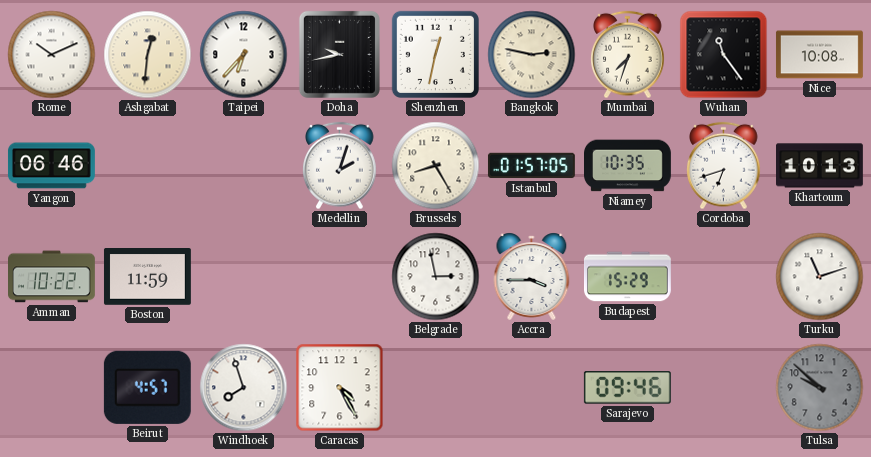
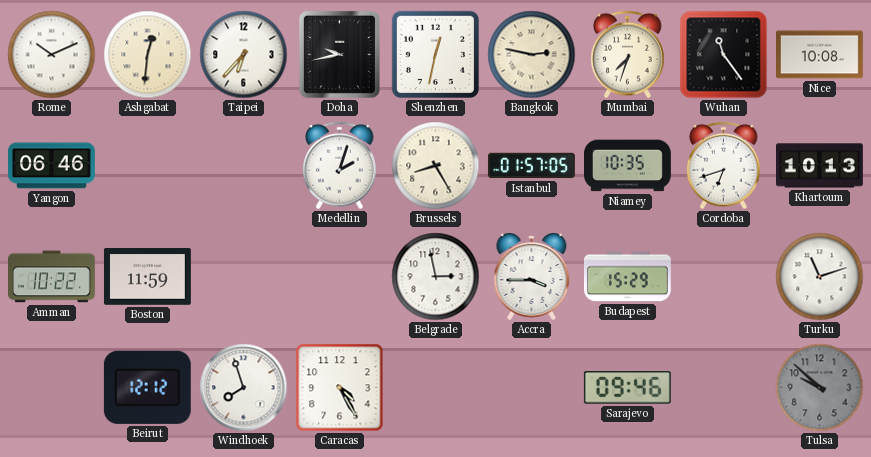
Beirut: 4:57 -> 12:12 (147, 387)
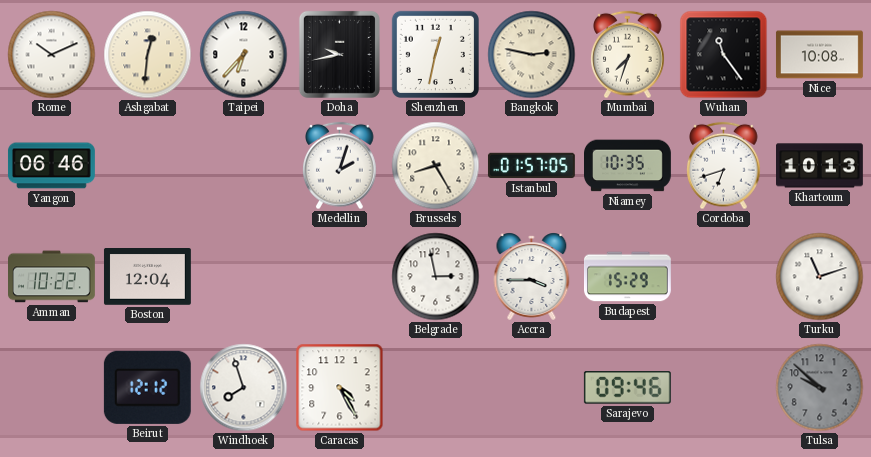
Boston: 11:59 -> 12:04 (147, 277)
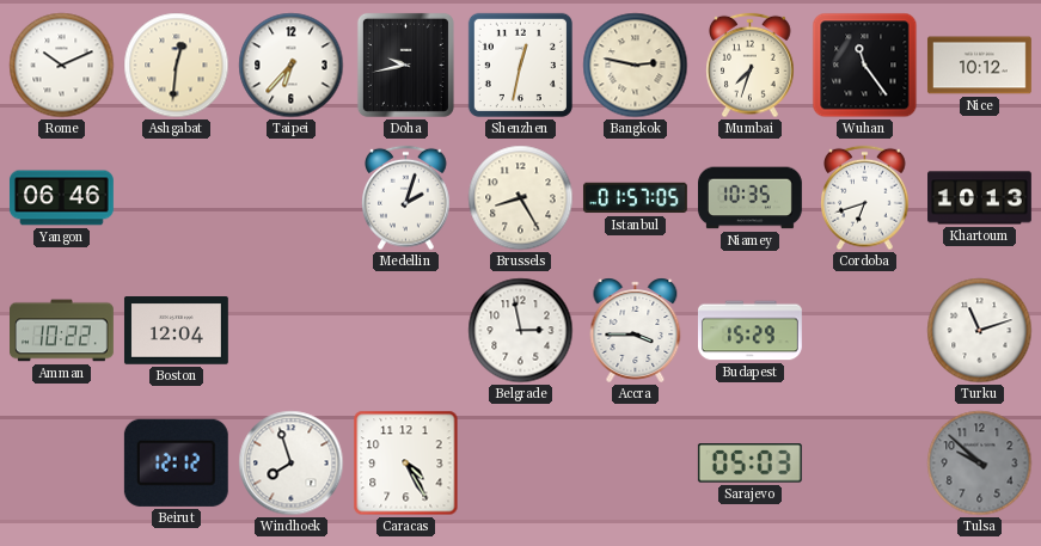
Nice: 10:08 -> 10:12 (979, 66)
Sarajevo: 09:46 -> 05:03 (749, 464)
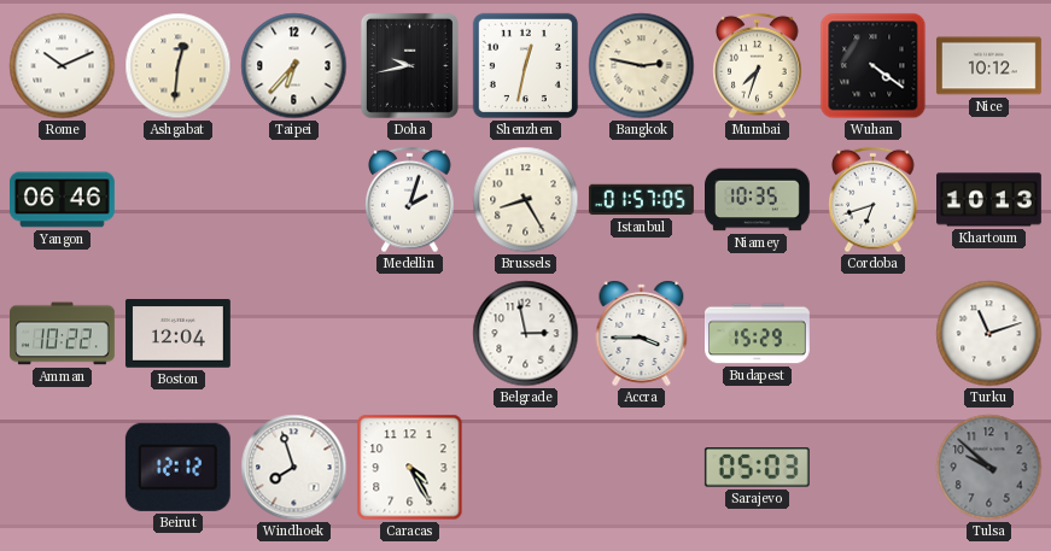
Wuhan: 11:24 -> 4:21 (874, 66)
